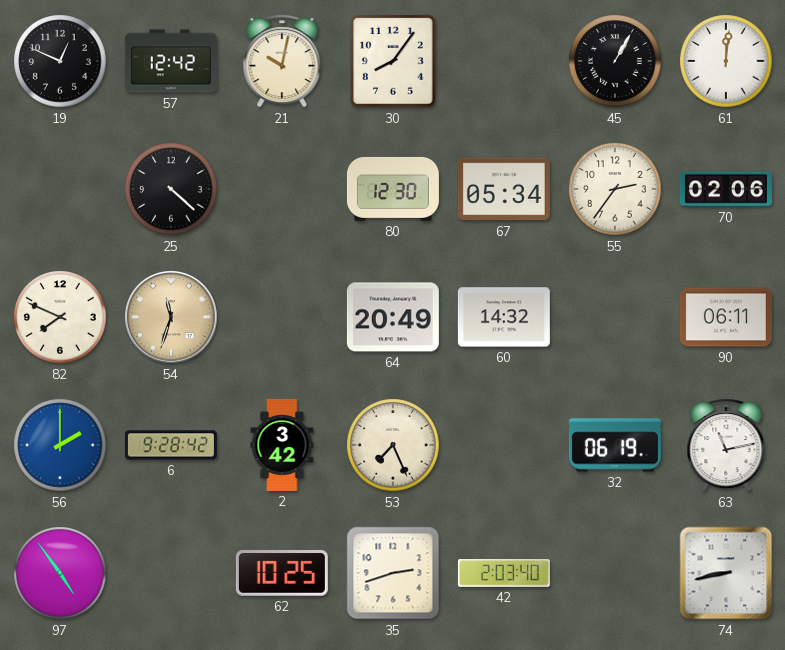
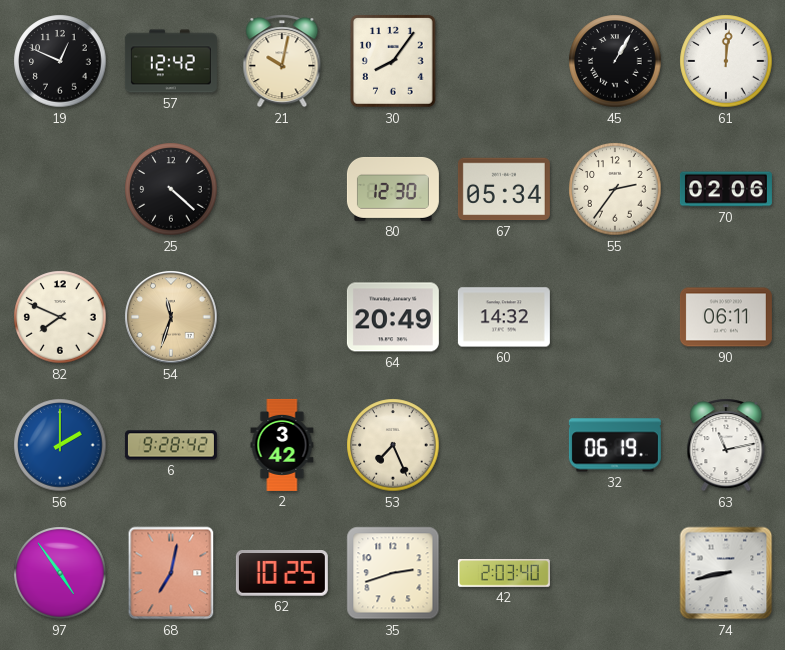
68: none -> 7:02 (171, 573)
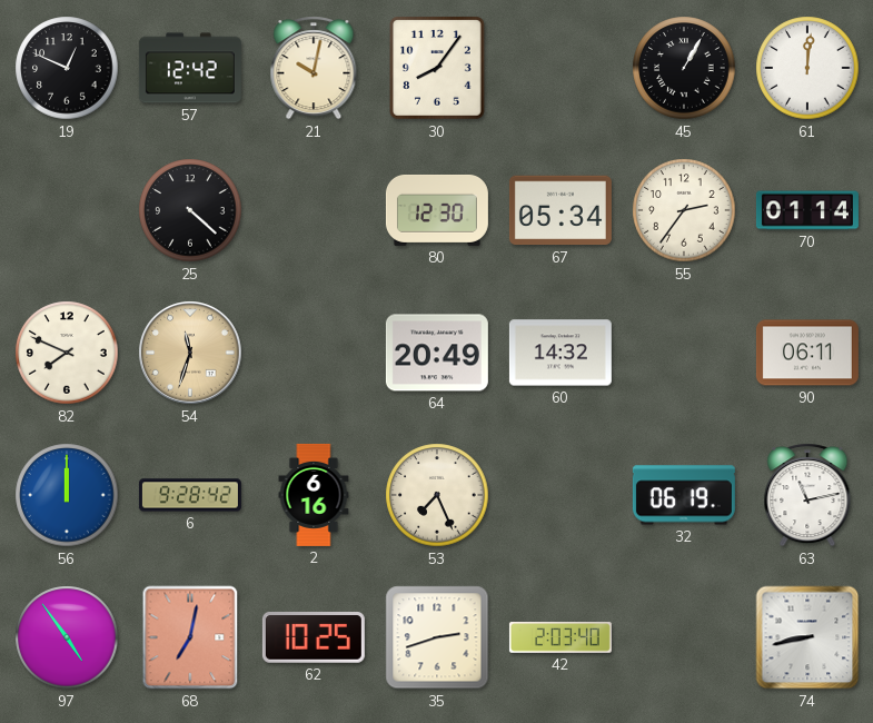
70: 02:06 -> 01:14 (807, 210)
56: 2:00 -> 12:00 (67, 495)
2: 3:42 -> 6:16 (314, 495)
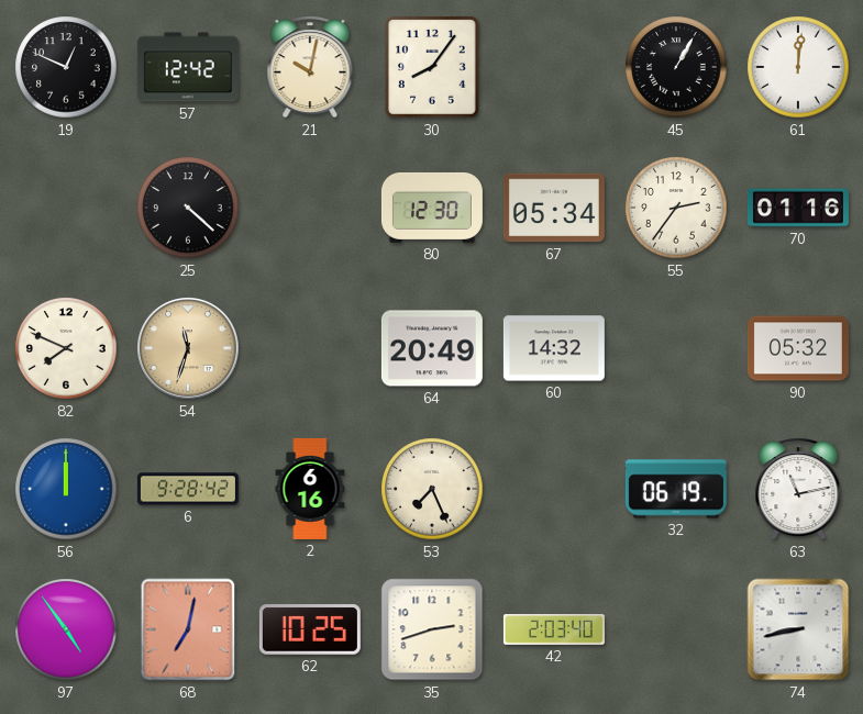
70: 01:14 -> 01:16 (798, 208)
90: 06:11 -> 05:32 (798, 348)
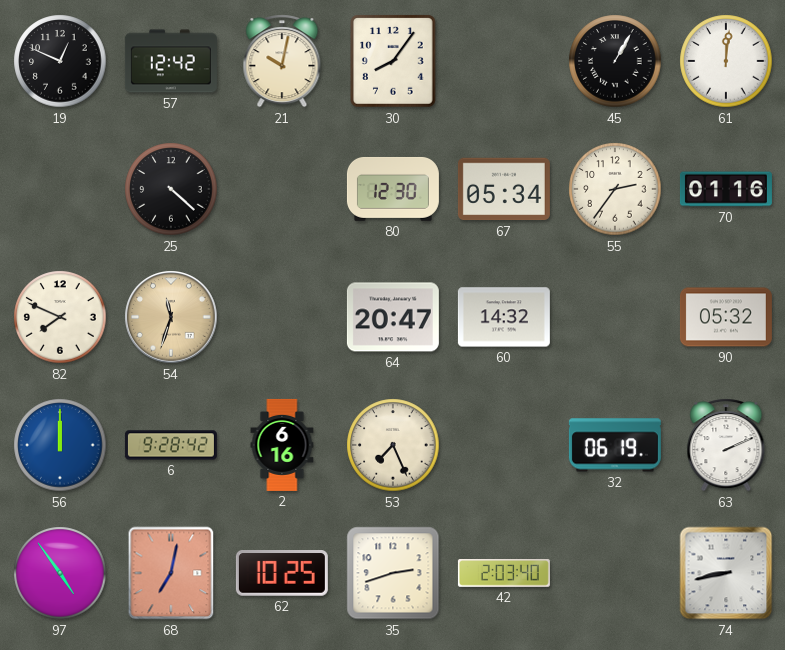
64: 20:49 -> 20:47 (393, 317)
63: 11:13 -> 2:11 (726, 445)
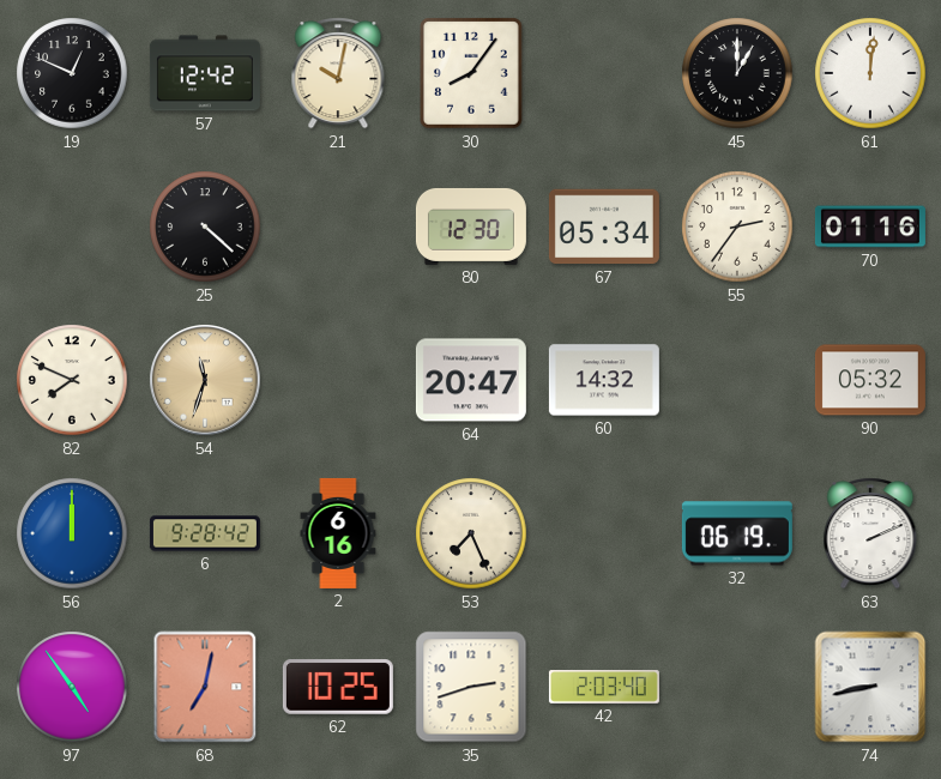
45: 1:05 -> 1:00 (737, 73)
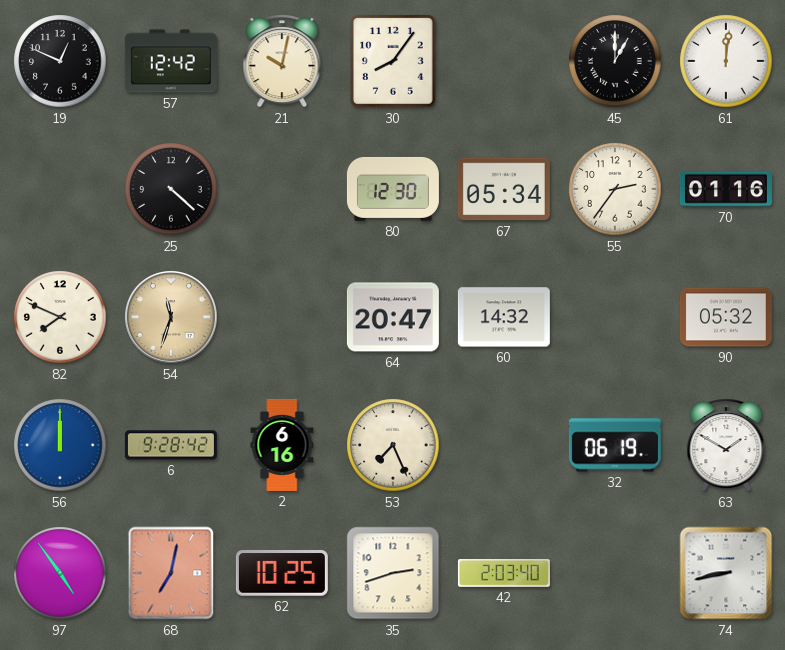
63: 2:11 -> 1:50 (726, 445)
